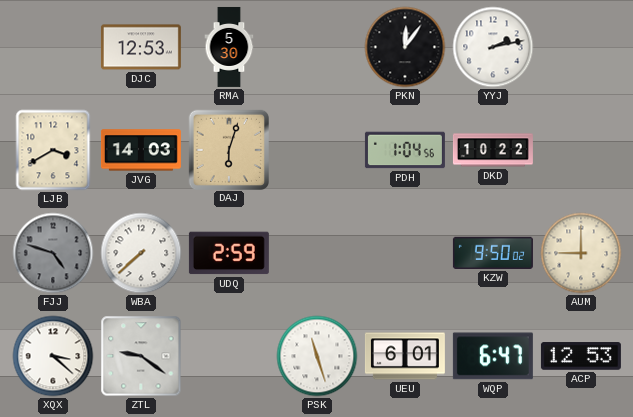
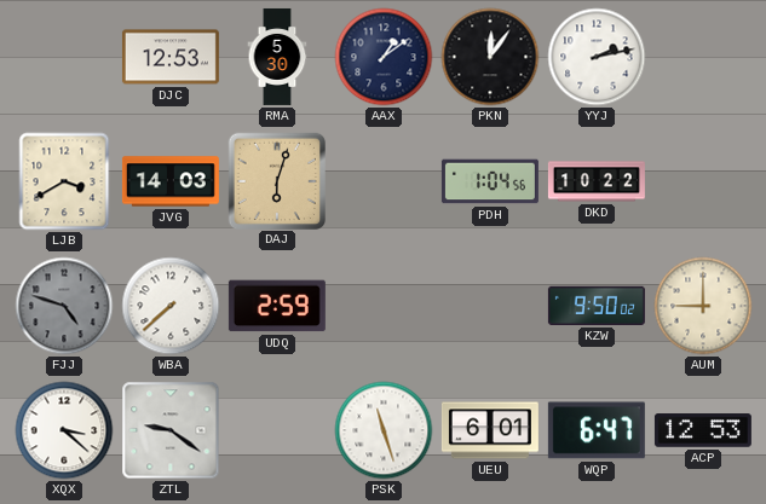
AAX: none -> 1:09 (384, 57)
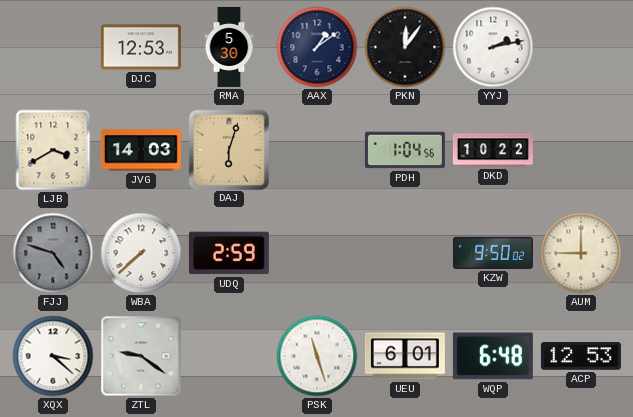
WQP: 6:47 -> 6:48 (493, 356)
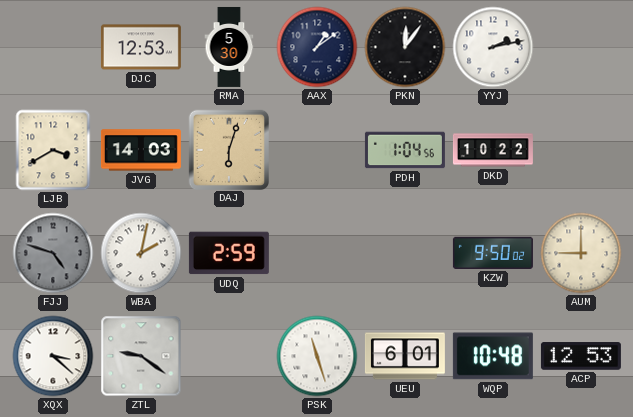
WBA: 7:38 -> 2:02 (141, 253)
WQP: 6:48 -> 10:48 (493, 356)
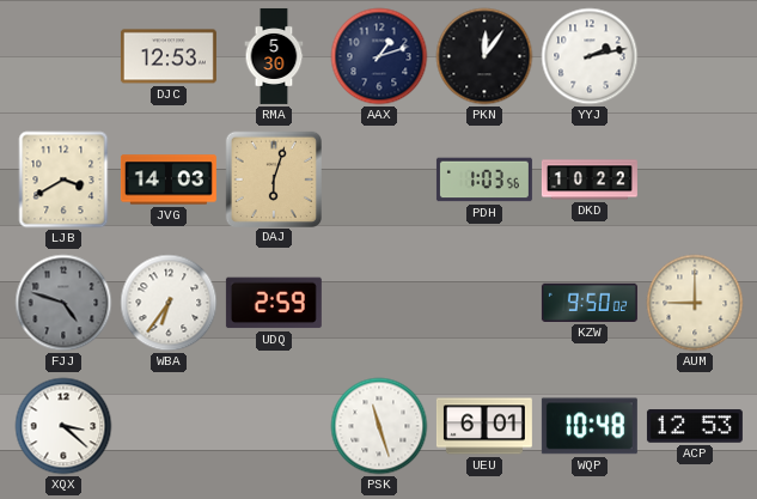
AAX: 1:09 -> 1:12 (379, 56)
PDH: 1:04 -> 1:03 (484, 179)
WBA: 2:02 -> 6:36 (169, 303)
ZTL: 9:21 -> none (141, 356)
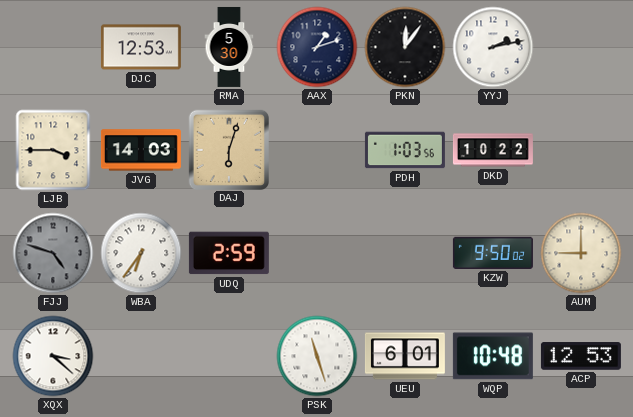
LJB: 3:40 -> 3:45 (53, 150)
